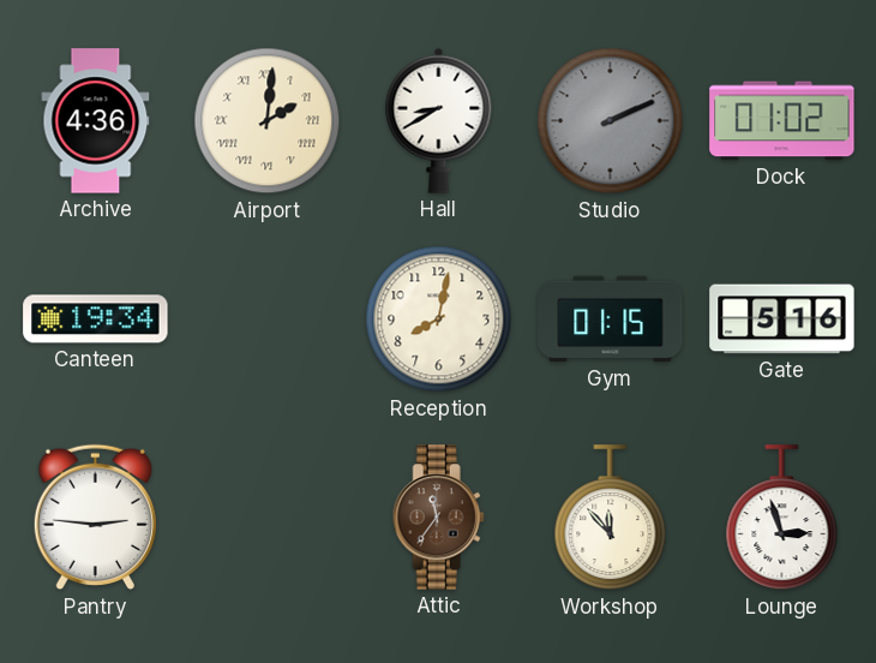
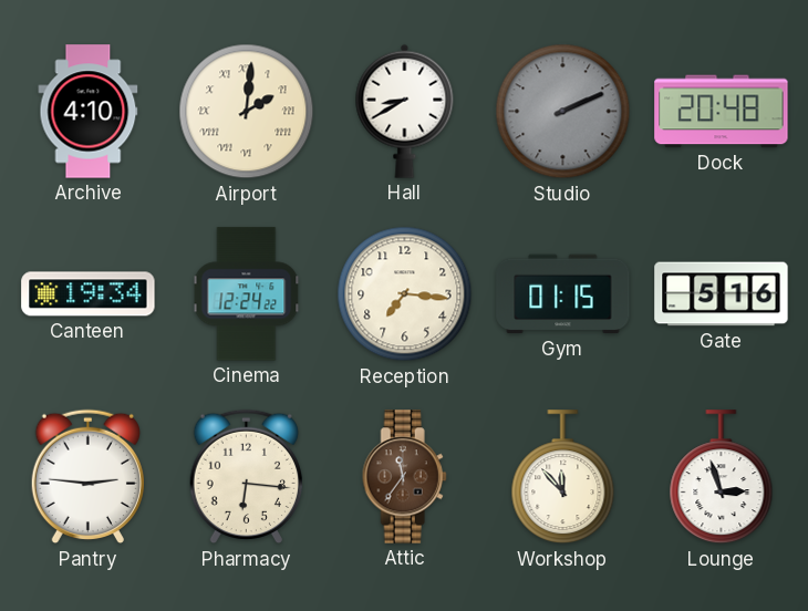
Archive: 4:36 -> 4:10 (89, 112)
Dock: 01:02 -> 20:48 (722, 112)
Cinema: none -> 12:24 (247, 294)
Reception: 8:02 -> 7:16 (405, 294)
Pharmacy: none -> 6:16 (246, 477)
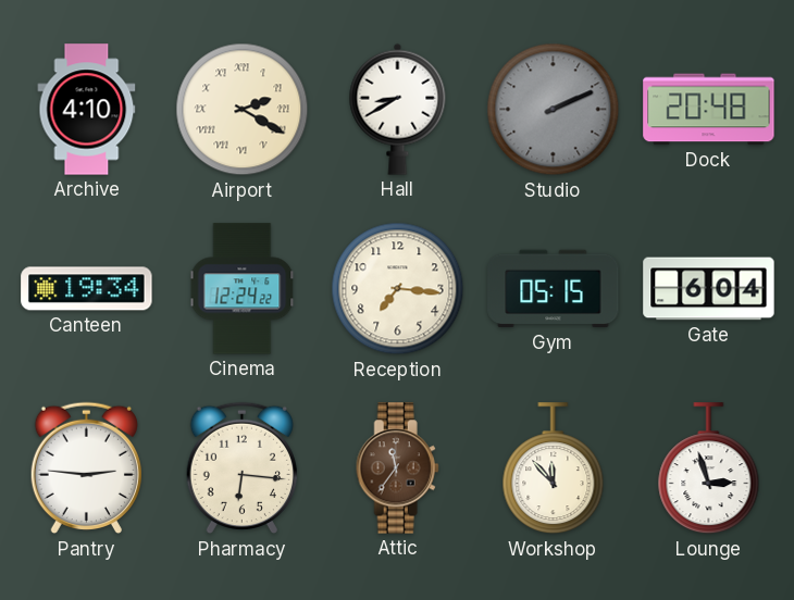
Airport: 2:01 -> 2:20 (243, 110)
Gym: 01:15 -> 05:15 (554, 289)
Gate: 5:16 -> 6:04 (709, 289)
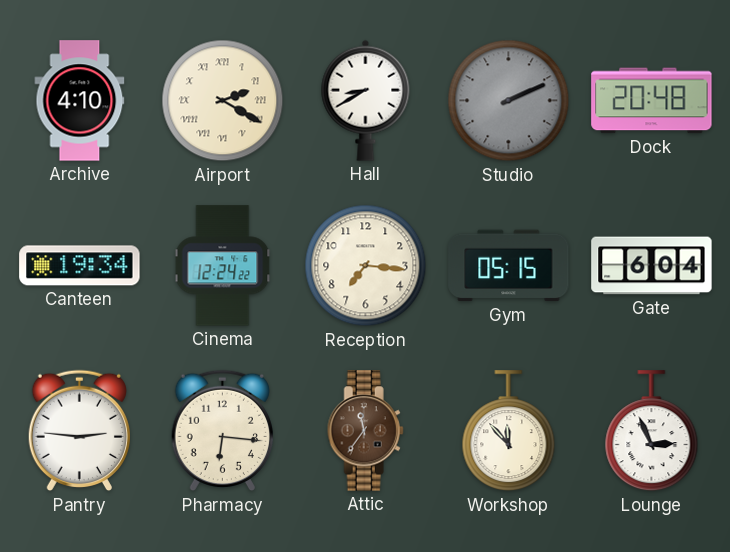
Lounge: 2:57 -> 2:56 (652, 431)
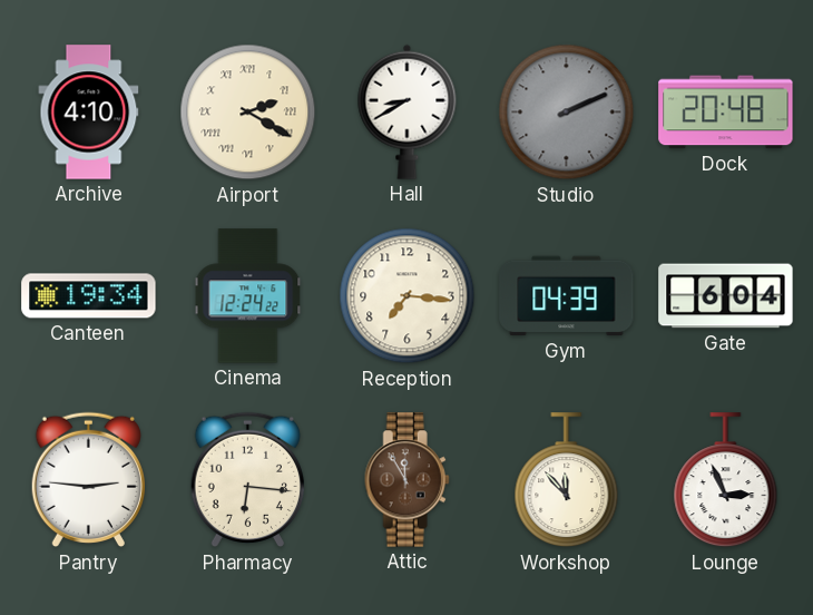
Gym: 05:15 -> 04:39 (567, 296)
Attic: 11:36 -> 11:55 (406, 480)
